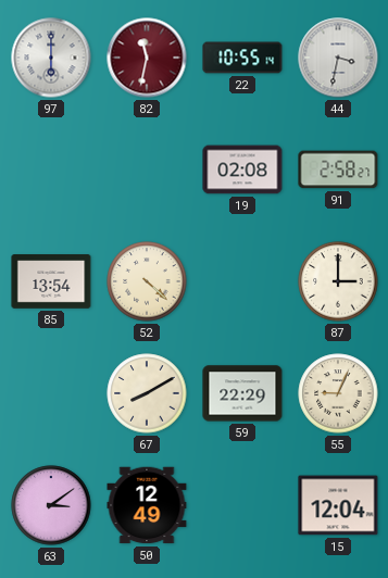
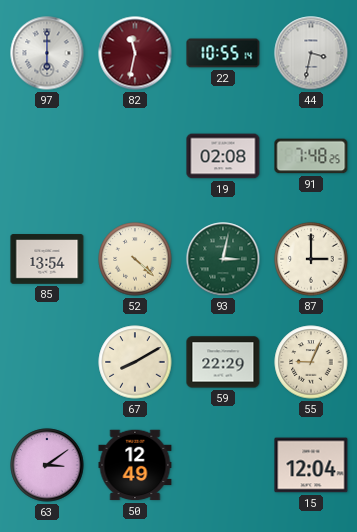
91: 2:58 -> 7:48 (311, 156)
93: none -> 3:02 (223, 259)
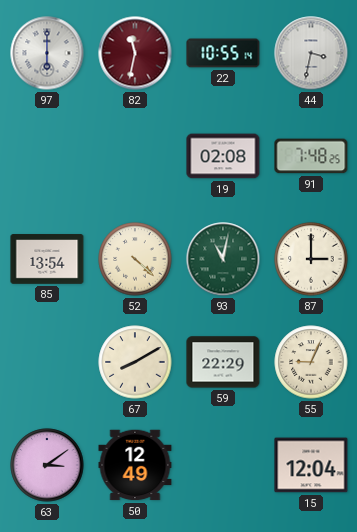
93: 3:02 -> 11:02 (223, 259)
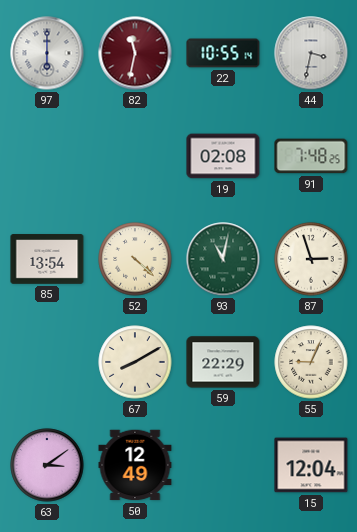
87: 3:00 -> 2:57 (311, 259)
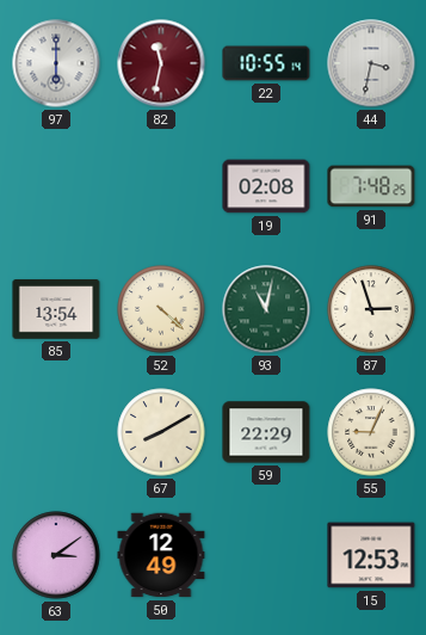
15: 12:04 -> 12:53 (371, 555)
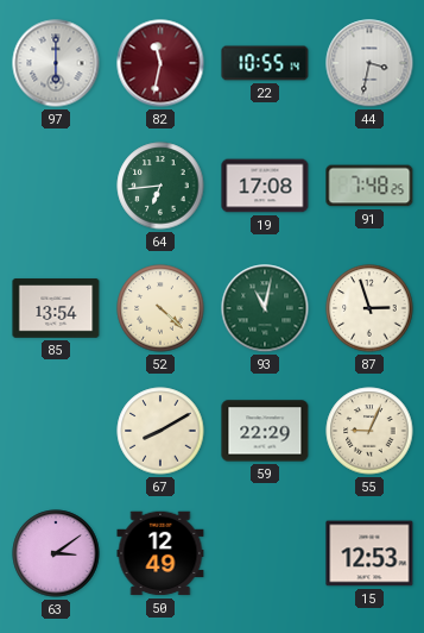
64: none -> 6:44 (160, 186)
19: 02:08 -> 17:08 (265, 186)
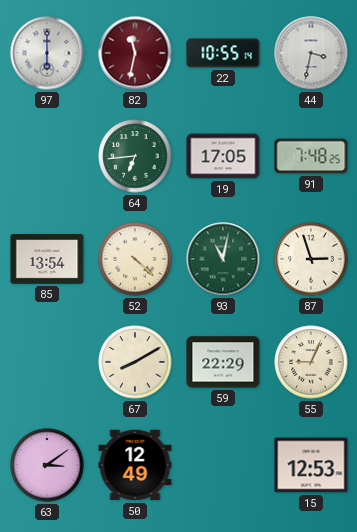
19: 17:08 -> 17:05 (223, 156)
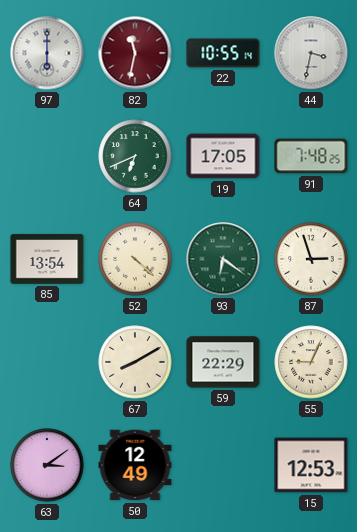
64: 6:44 -> 6:41 (135, 156)
93: 11:02 -> 6:21 (223, 259)
